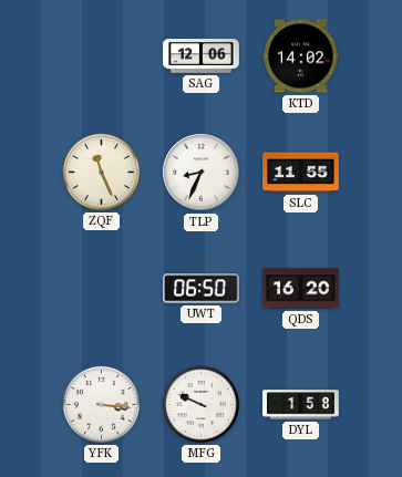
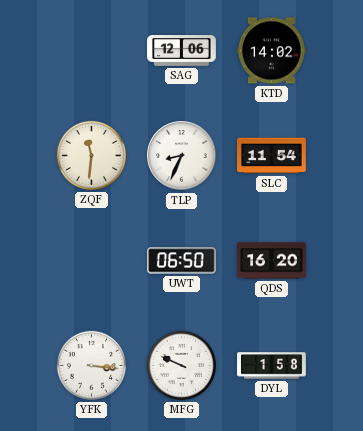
ZQF: 11:26 -> 11:31 (91, 155)
SLC: 11:55 -> 11:54 (272, 156)
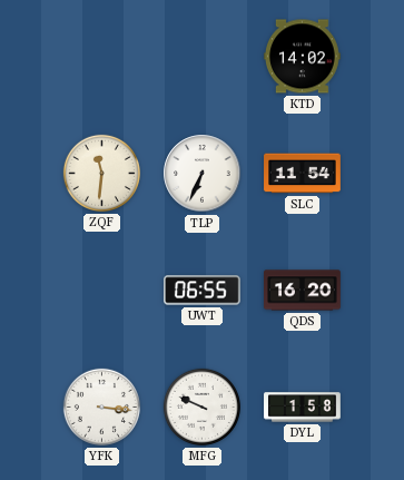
SAG: 12:06 -> none (182, 51)
TLP: 8:34 -> 6:34 (203, 174)
UWT: 06:50 -> 06:55 (203, 291)
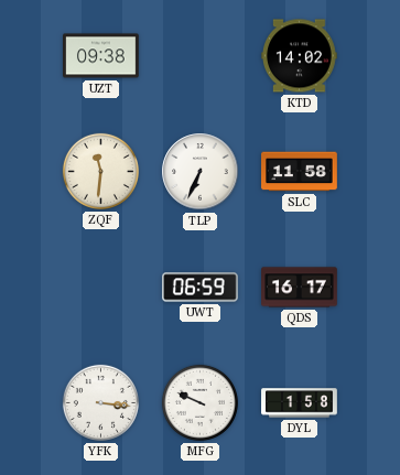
UZT: none -> 09:38 (101, 56)
SLC: 11:54 -> 11:58 (300, 172)
UWT: 06:55 -> 06:59 (201, 288)
QDS: 16:20 -> 16:17 (300, 288)
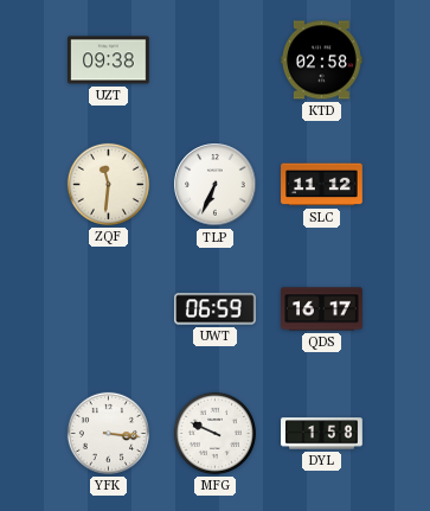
KTD: 14:02 -> 02:58 (322, 60)
SLC: 11:58 -> 11:12 (322, 185)
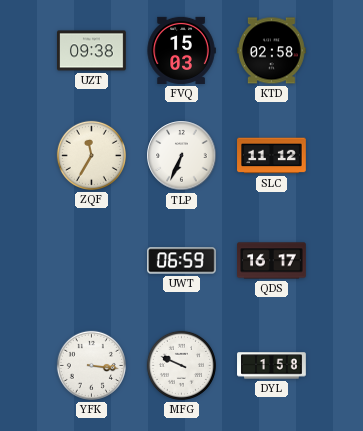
FVQ: none -> 15:03 (181, 50)
ZQF: 11:31 -> 11:35 (91, 155)
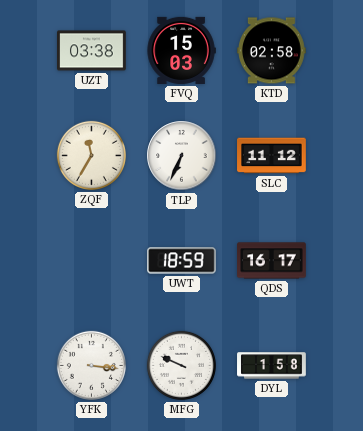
UZT: 09:38 -> 03:38 (92, 51)
UWT: 06:59 -> 18:59 (182, 261)
